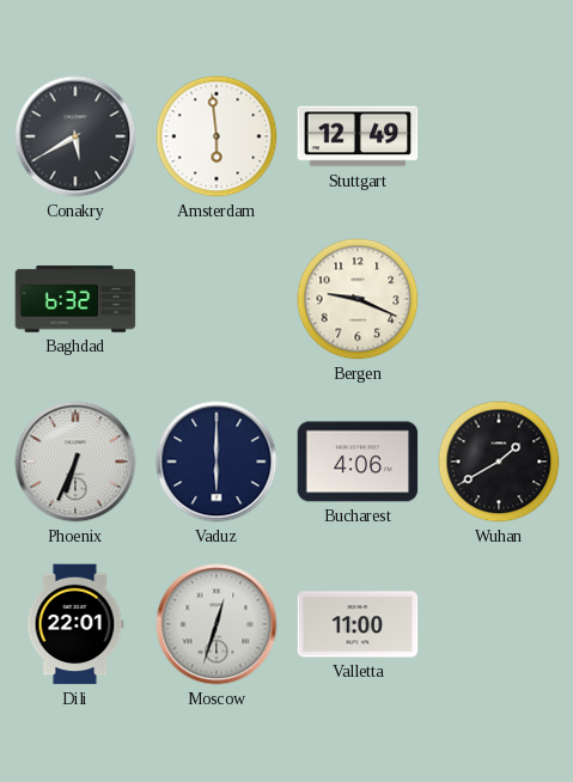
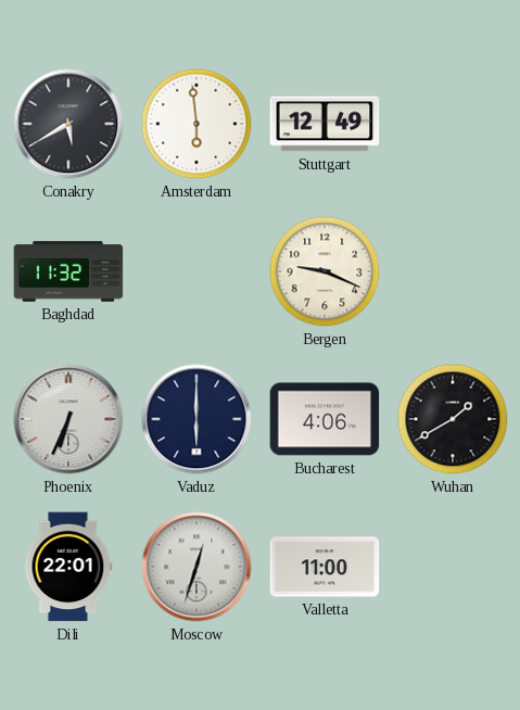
Baghdad: 6:32 -> 11:32 (68, 271)
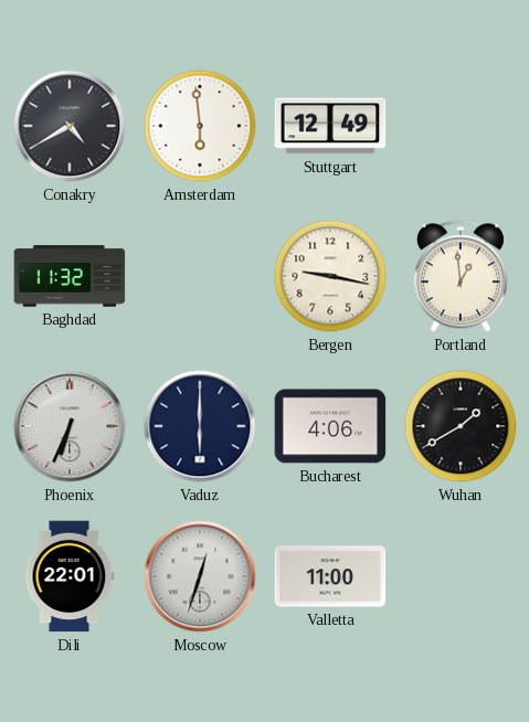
Conakry: 5:40 -> 4:40 (70, 126)
Bergen: 9:19 -> 9:17 (330, 276)
Portland: none -> 12:59 (461, 276)
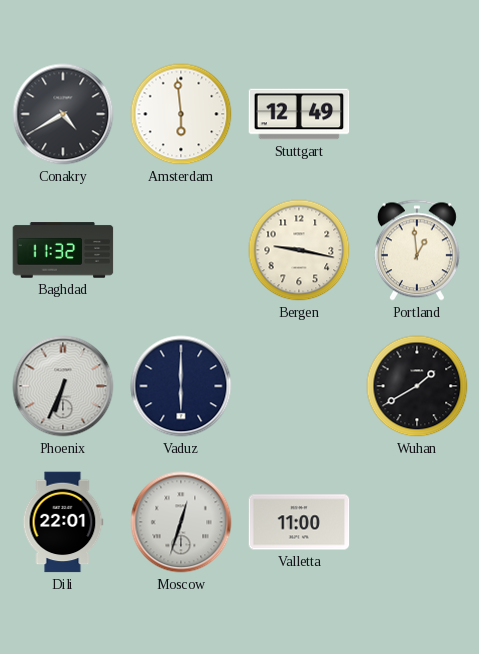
Bucharest: 4:06 -> none (330, 426)
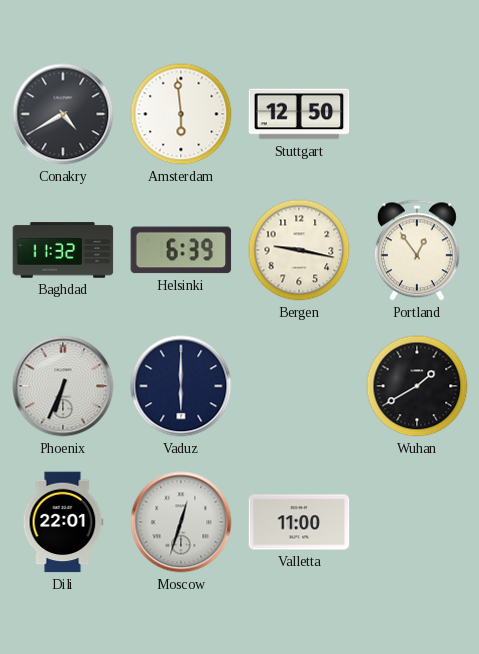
Stuttgart: 12:49 -> 12:50 (299, 114)
Helsinki: none -> 6:39 (181, 250)
Portland: 12:59 -> 12:54 (417, 250)
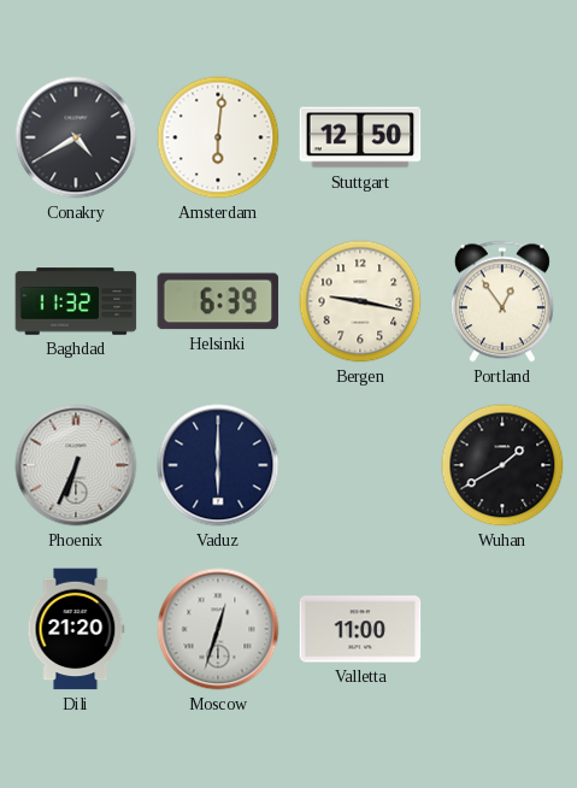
Amsterdam: 5:59 -> 6:01 (218, 137)
Dili: 22:01 -> 21:20 (76, 629)
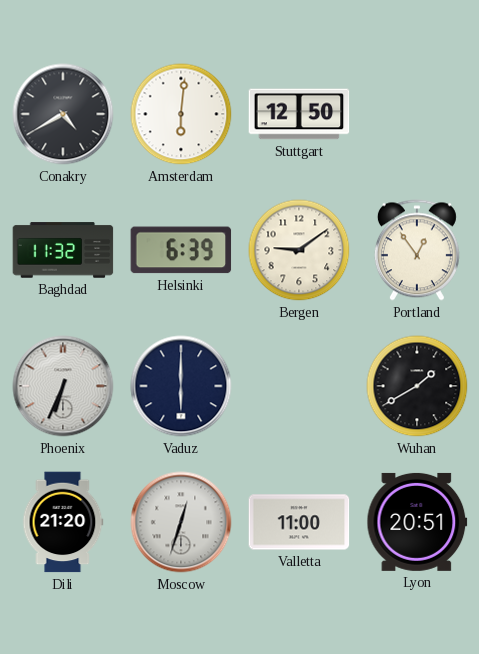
Bergen: 9:17 -> 9:09 (299, 250)
Lyon: none -> 20:51 (417, 522)
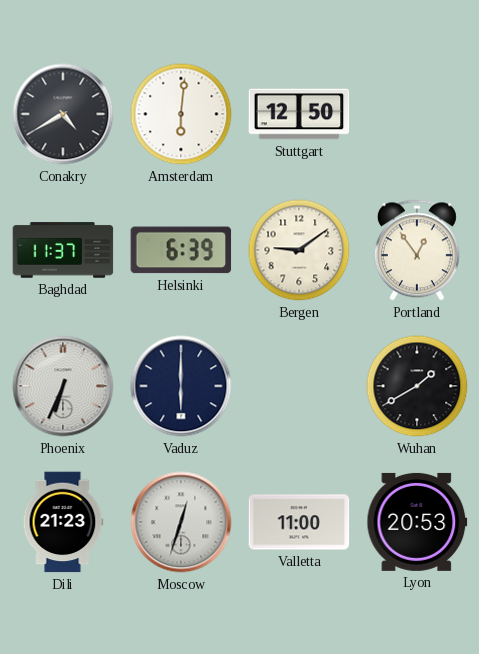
Baghdad: 11:32 -> 11:37 (63, 250)
Dili: 21:20 -> 21:23 (63, 522)
Lyon: 20:51 -> 20:53 (417, 522)
